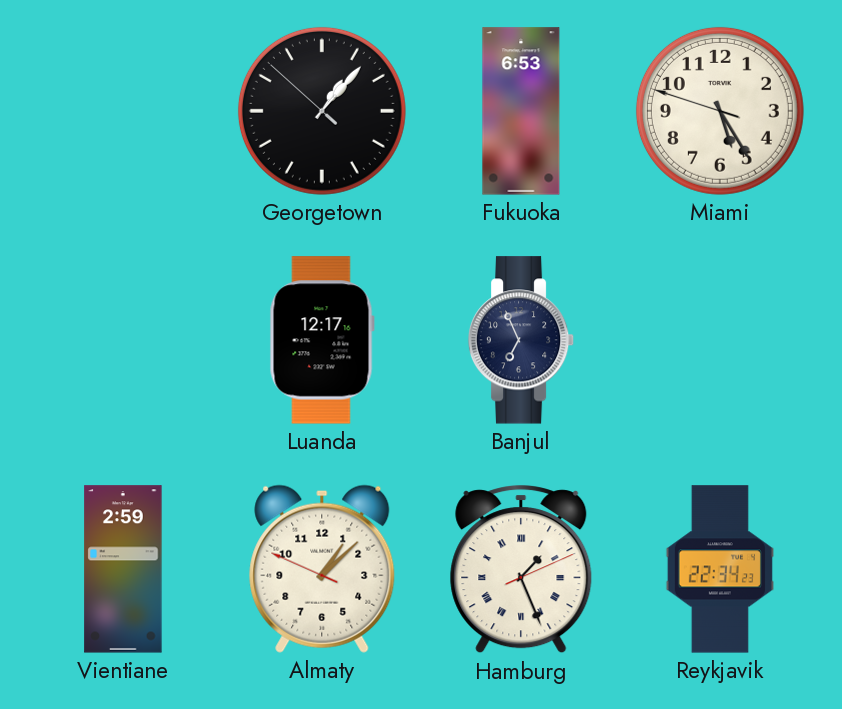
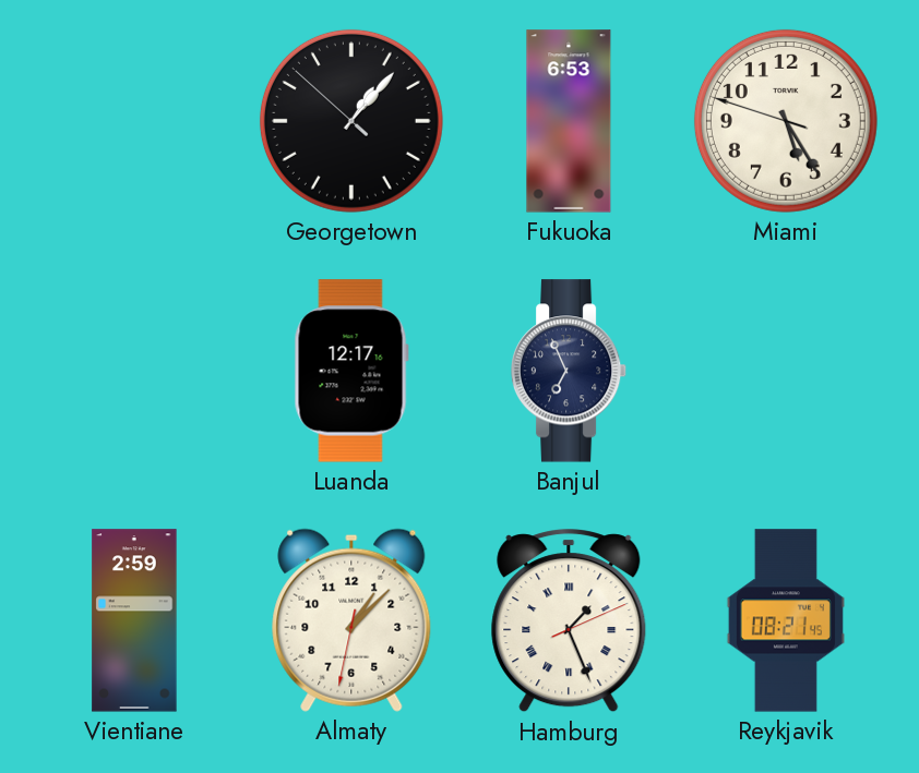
Almaty: 1:07:49 -> 1:07:32 (351, 620)
Reykjavik: 22:34 -> 08:21 (786, 620)
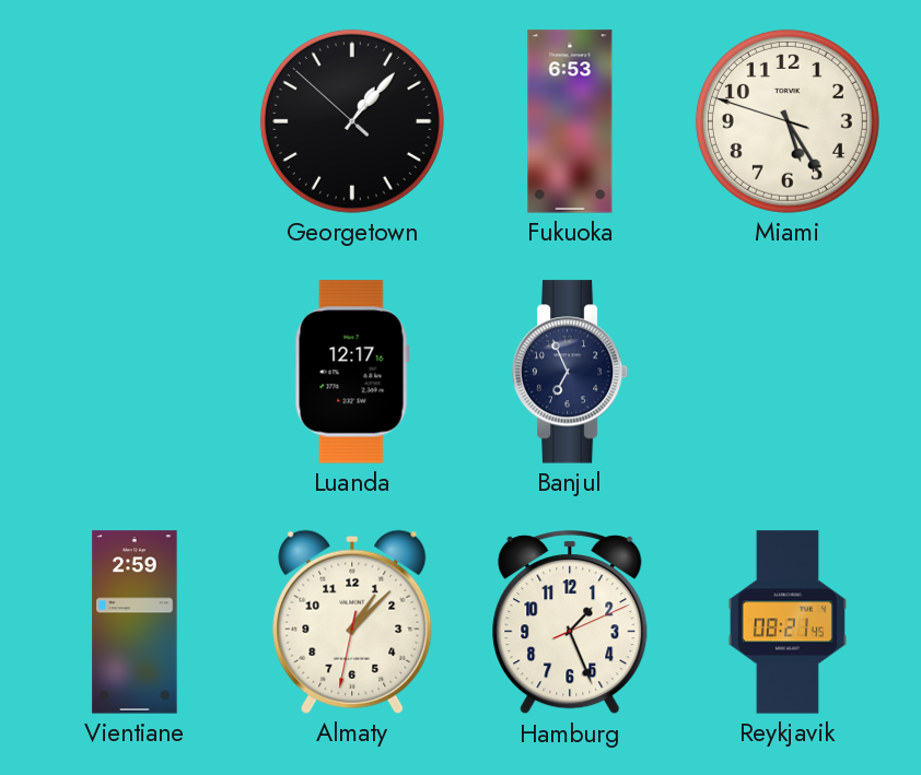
Hamburg numerals: Roman -> Arabic (570, 623)
